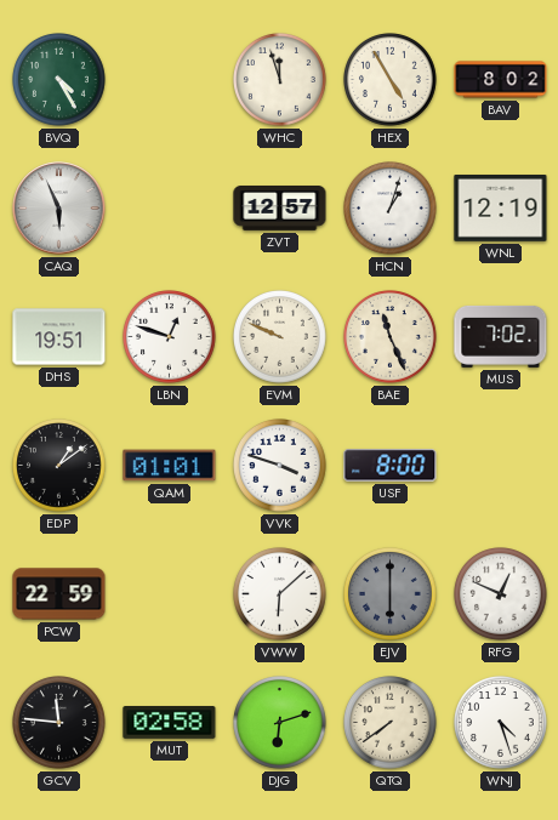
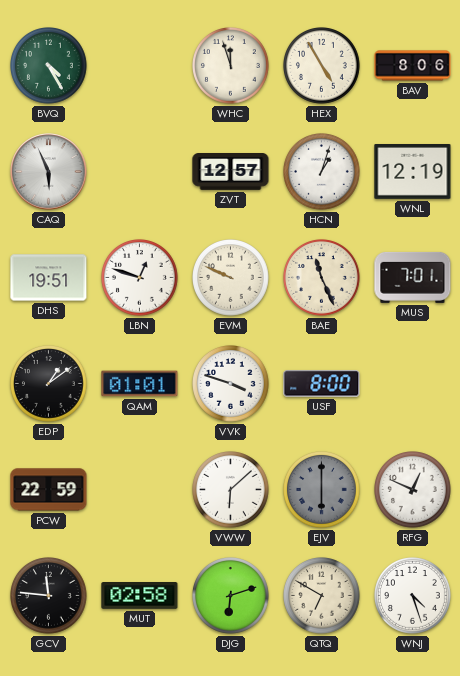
BAV: 8:02 -> 8:06 (413, 66)
MUS: 7:02 -> 7:01 (413, 277)
QTQ: 7:39 -> 6:50 (322, 596)
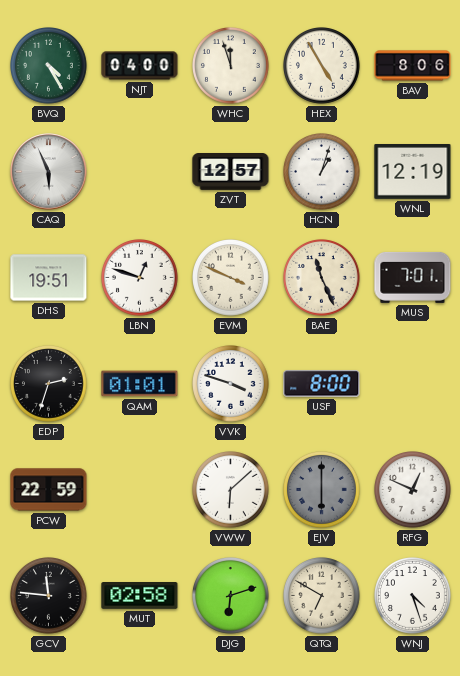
NJT: none -> 04:00 (140, 66)
EVM: 9:49 -> 3:49 (231, 278)
EDP: 1:09 -> 2:33 (49, 384)
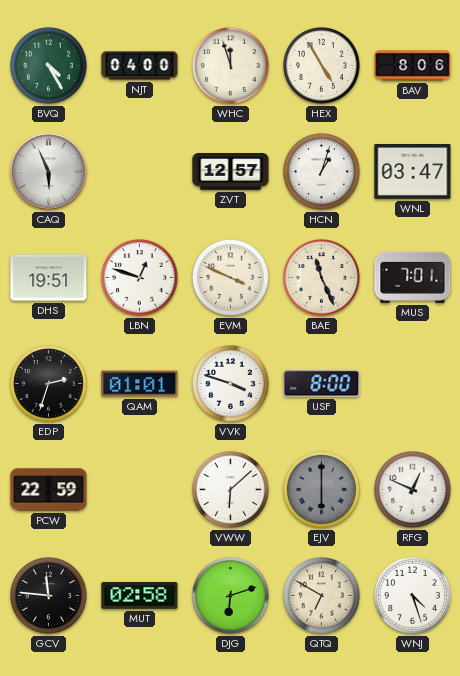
WNL: 12:19 -> 03:47 (413, 172)
